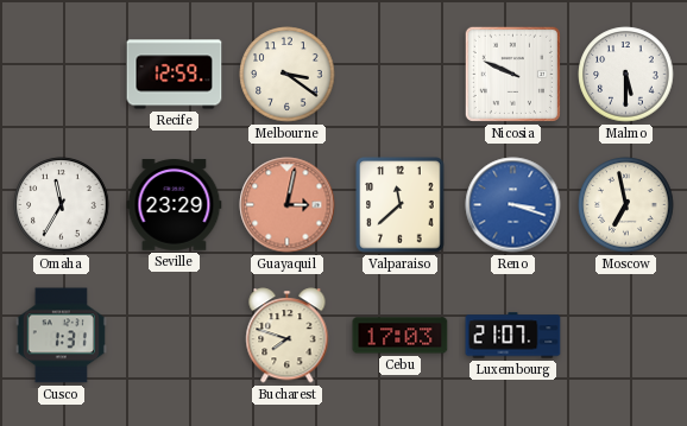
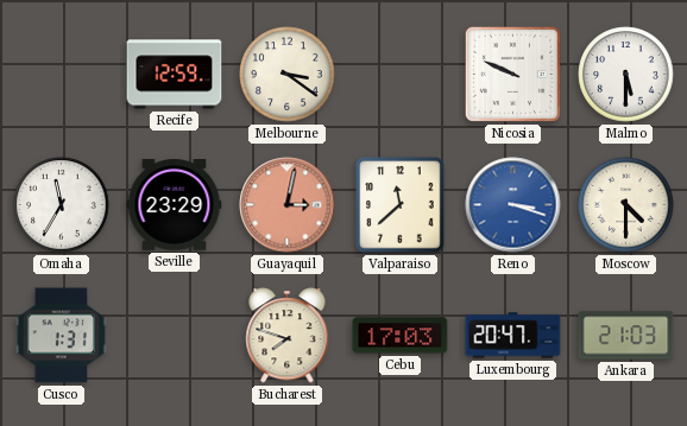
Moscow: 6:58 -> 4:30 (626, 205)
Luxembourg: 21:07 -> 20:47 (513, 336)
Ankara: none -> 21:03 (626, 336)
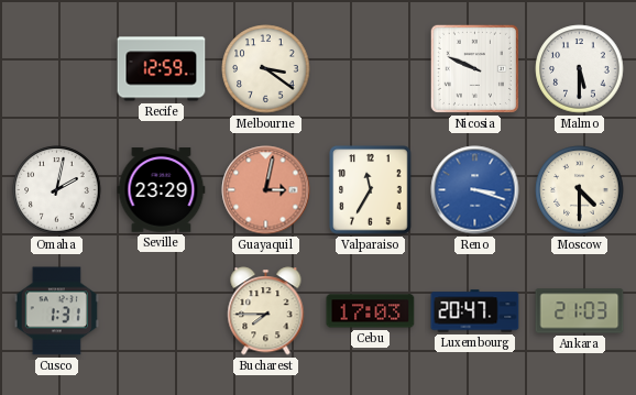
Omaha: 11:35 -> 2:02 (57, 190)
Valparaiso: 11:38 -> 11:35 (371, 190)
Bucharest: 7:48 -> 7:45 (266, 311)
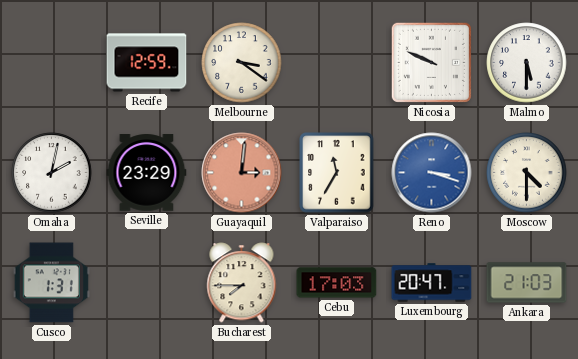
Guayaquil: 3:02 -> 3:01 (242, 173)
